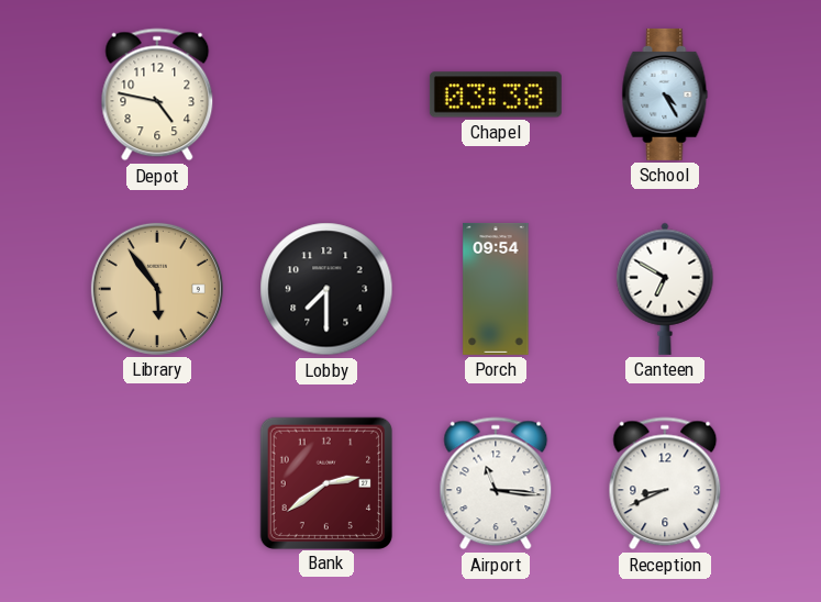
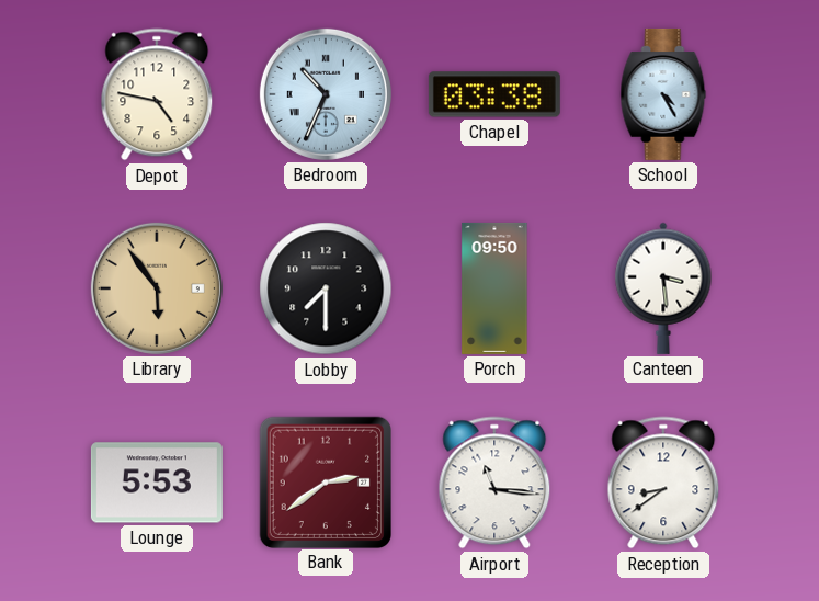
Bedroom: none -> 10:34 (326, 94)
Porch: 09:54 -> 09:50 (494, 288)
Canteen: 6:50 -> 3:29 (663, 288)
Lounge: none -> 5:53 (157, 483)
Reception: 8:41 -> 8:39 (663, 483)
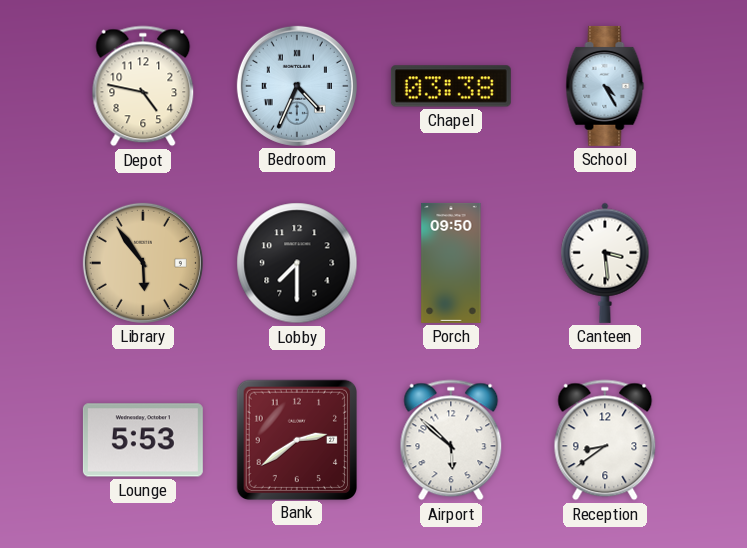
Bedroom: 10:34 -> 4:34 (297, 86)
Airport: 11:16 -> 5:52 (451, 440)
